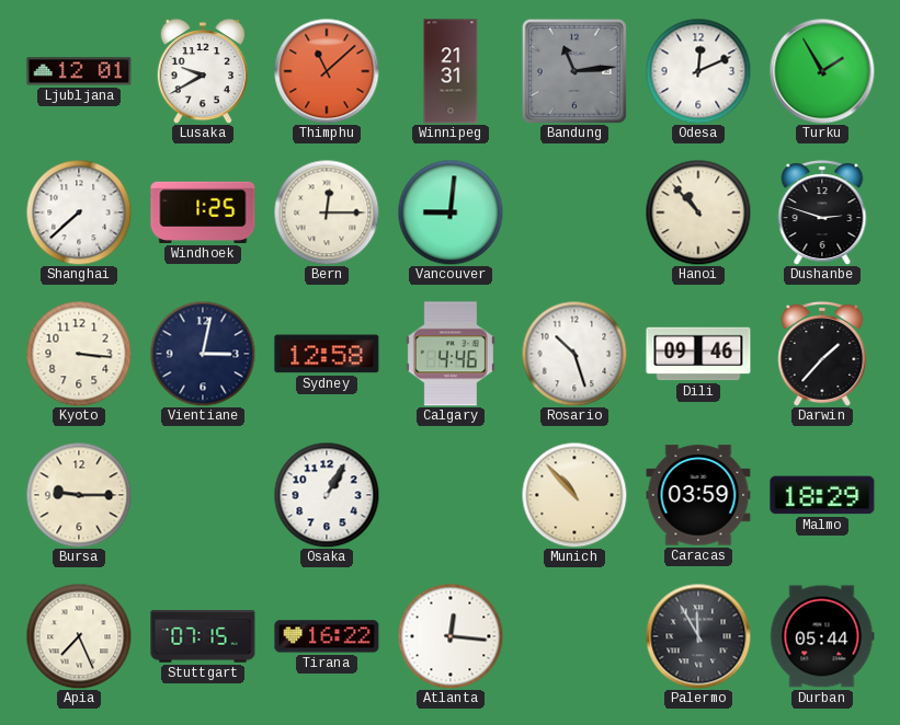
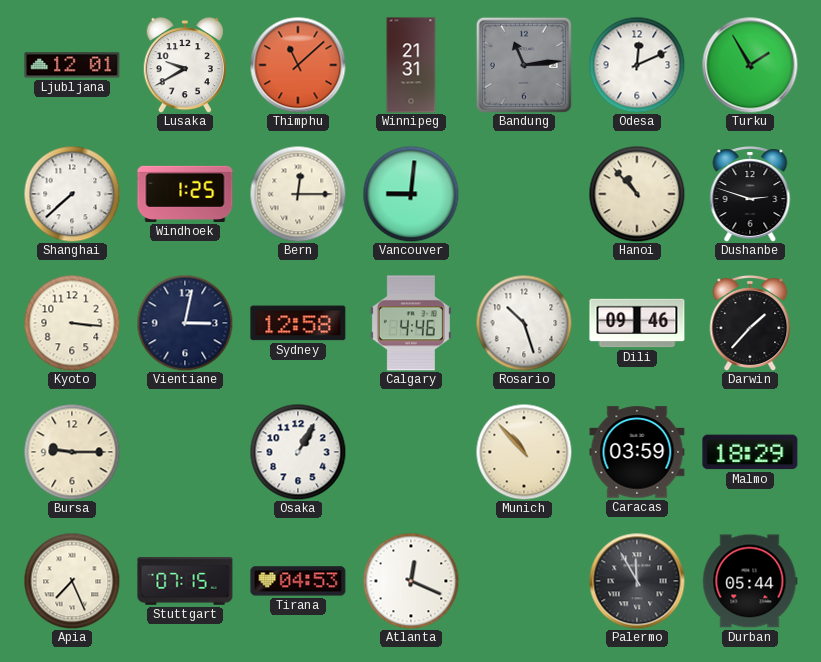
Tirana: 16:22 -> 04:53 (298, 581)
Atlanta: 12:16 -> 12:19 (411, 581)
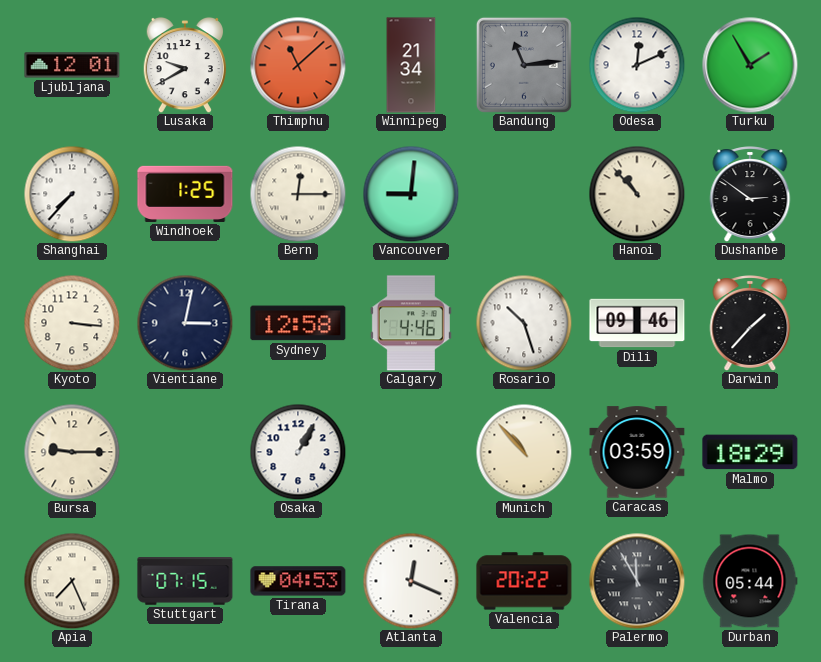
Winnipeg: 21:31 -> 21:34 (411, 65)
Shanghai: 7:38 -> 7:37 (72, 194)
Dushanbe: 2:48 -> 2:51 (750, 194)
Valencia: none -> 20:22 (524, 581)
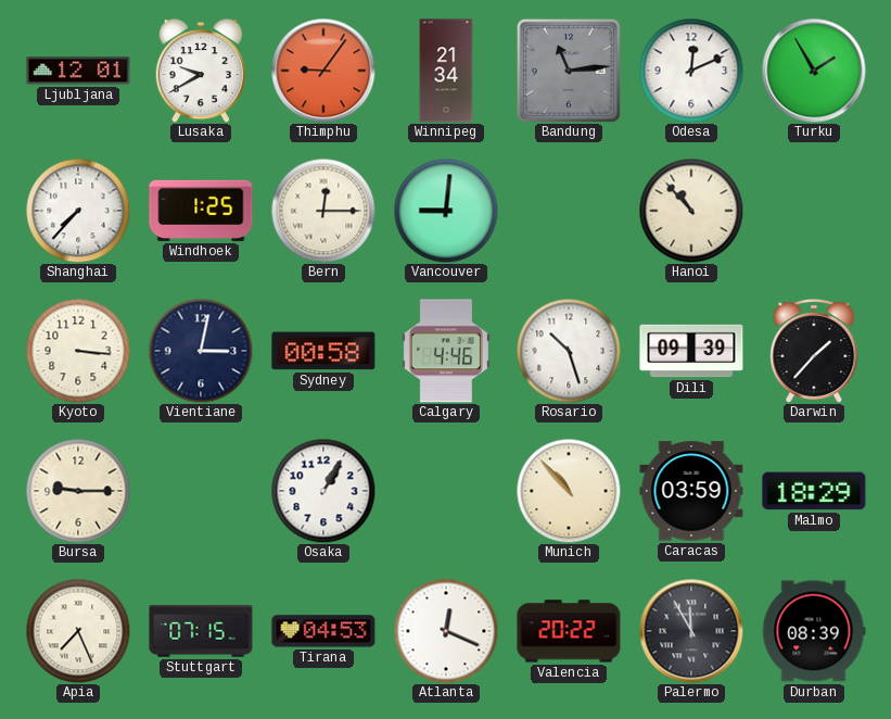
Thimphu: 11:08 -> 9:06 (323, 71)
Dushanbe: 2:51 -> none (750, 194)
Sydney: 12:58 -> 00:58 (323, 351)
Dili: 09:46 -> 09:39 (691, 351)
Durban: 05:44 -> 08:39 (814, 631)
